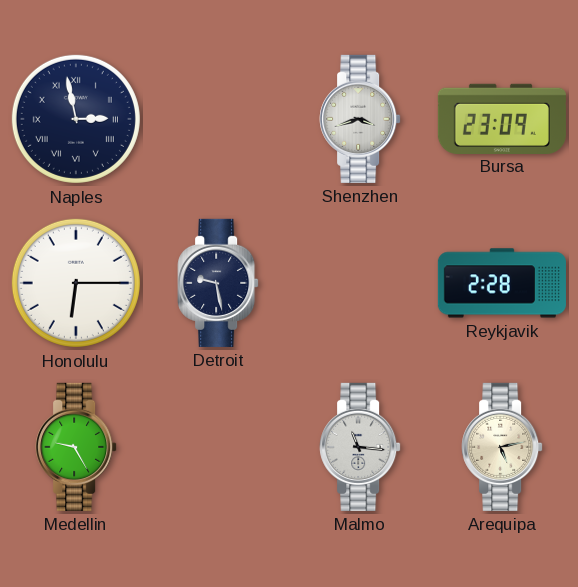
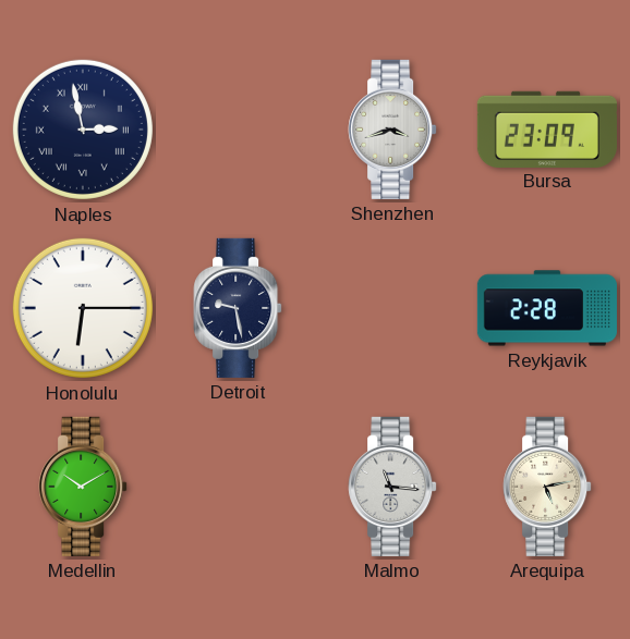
Medellin: 9:25 -> 10:10 (83, 487)
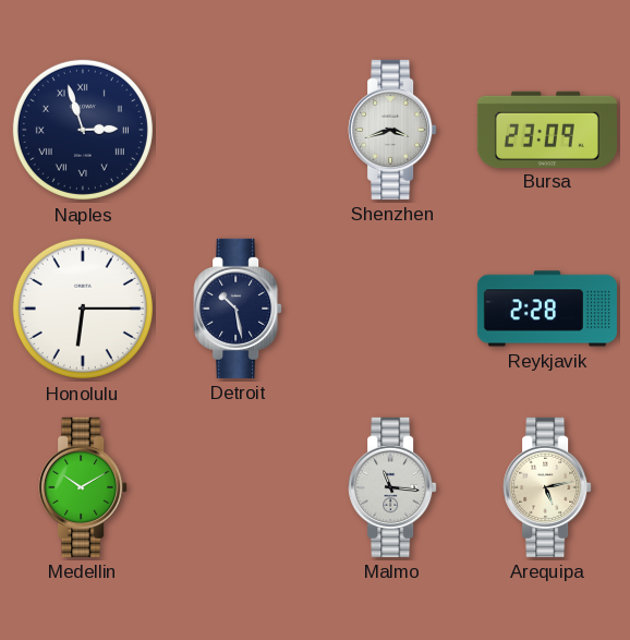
Naples: 2:58 -> 2:57 (83, 130)
Detroit: 9:28 -> 10:28 (238, 309)
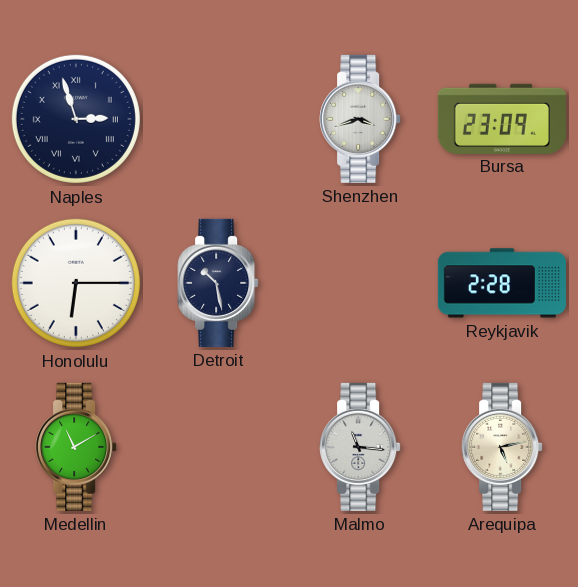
Medellin: 10:10 -> 11:10 (76, 447)
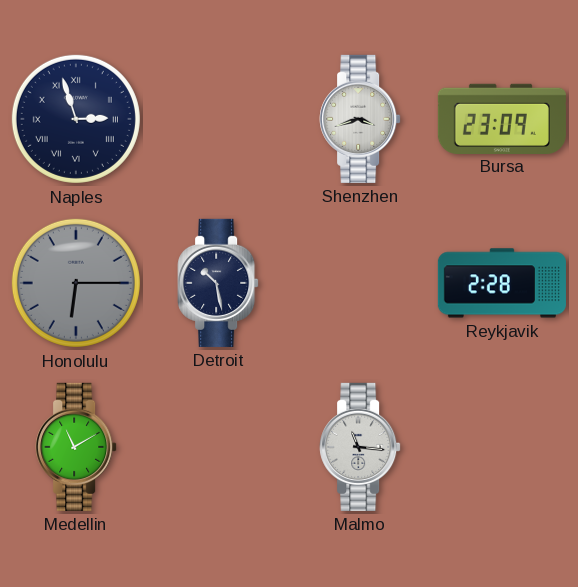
Honolulu dial: white -> grey (76, 283)
Arequipa: 5:13 -> none (502, 447)
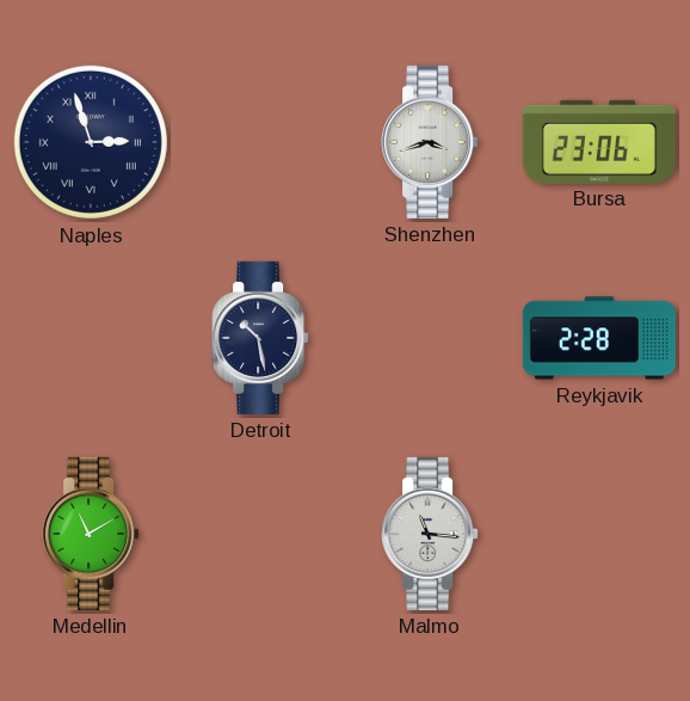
Bursa: 23:09 -> 23:06 (599, 141)
Honolulu: 6:15 -> none (76, 283)
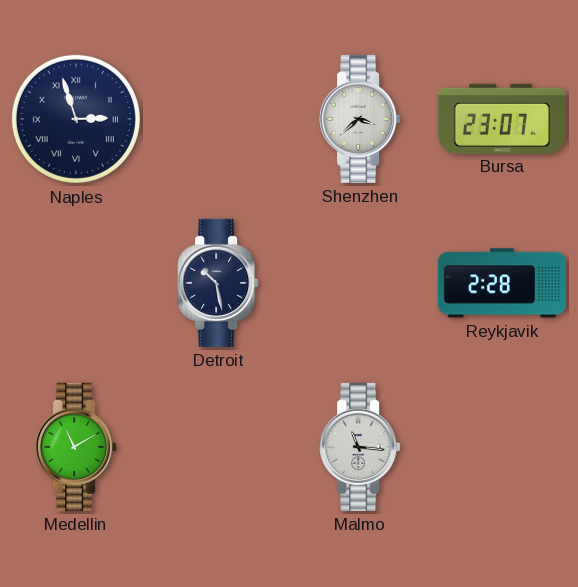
Shenzhen: 3:42 -> 3:38 (360, 119)
Bursa: 23:06 -> 23:07 (502, 118)
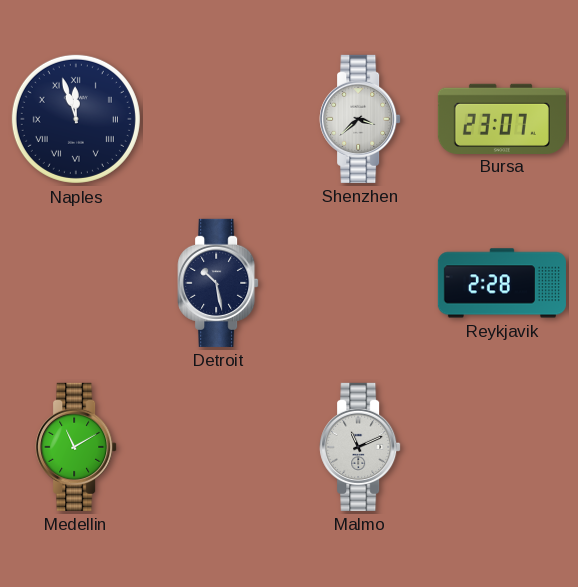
Naples: 2:57 -> 11:57 (76, 119)
Malmo: 11:16 -> 11:11 (360, 447)
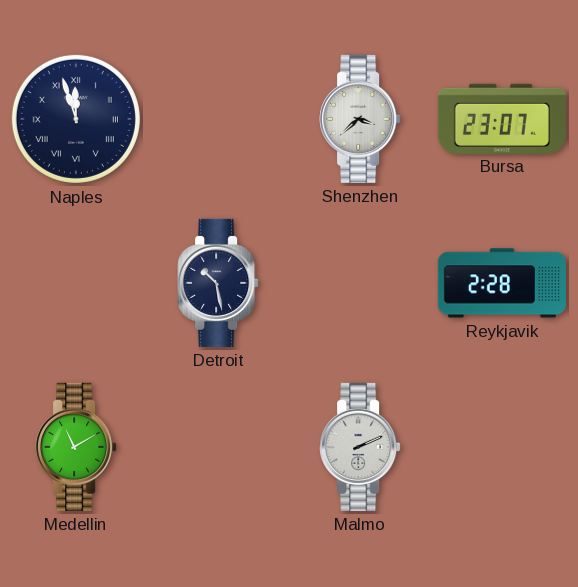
Malmo: 11:11 -> 2:11 (360, 447)
